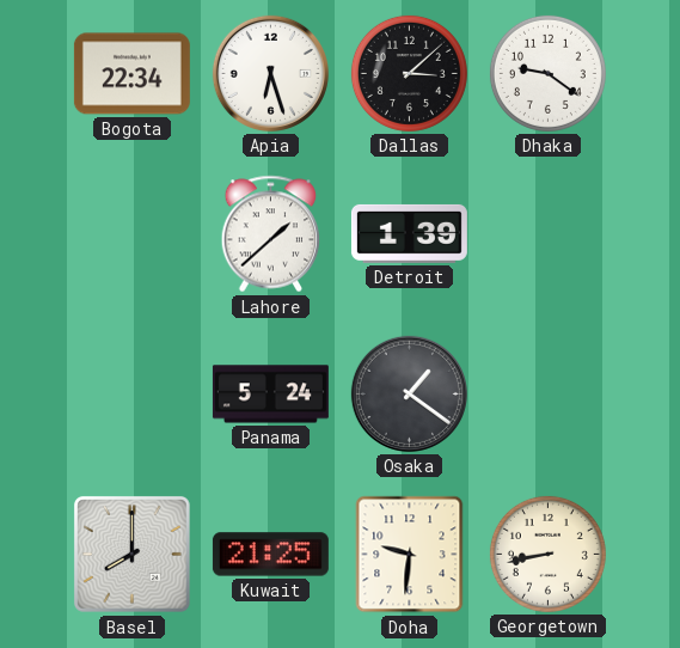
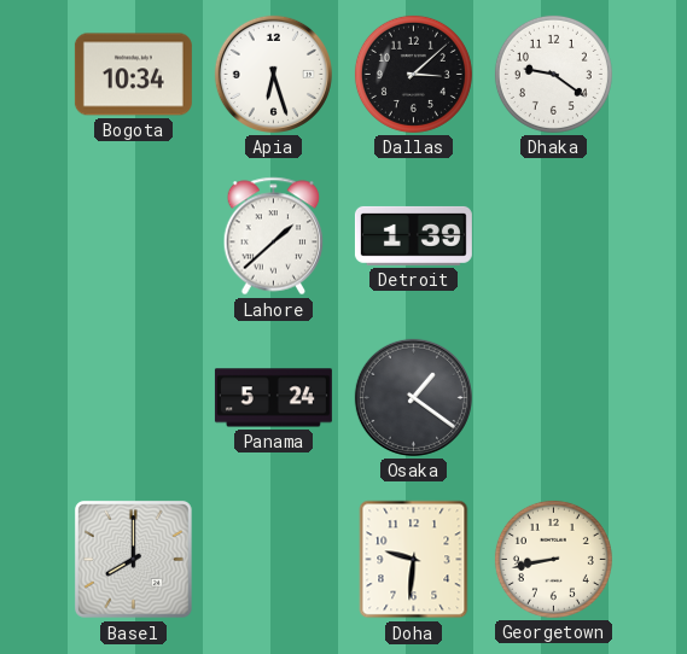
Bogota: 22:34 -> 10:34 (133, 75)
Kuwait: 21:25 -> none (270, 555)
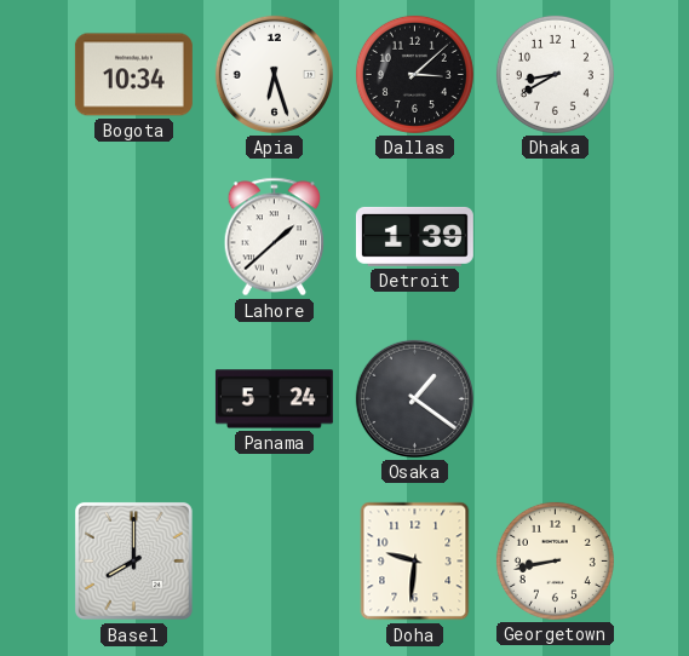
Dhaka: 9:21 -> 8:40 (555, 74)
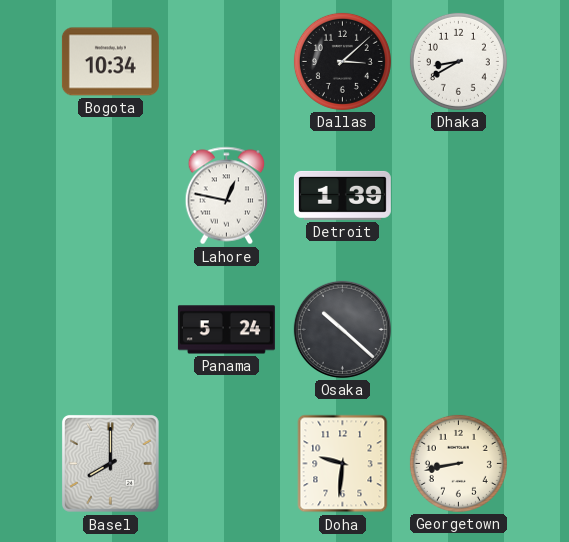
Apia: 6:27 -> none (274, 74)
Lahore: 1:38 -> 12:47 (227, 196)
Osaka: 1:21 -> 10:22 (342, 329)
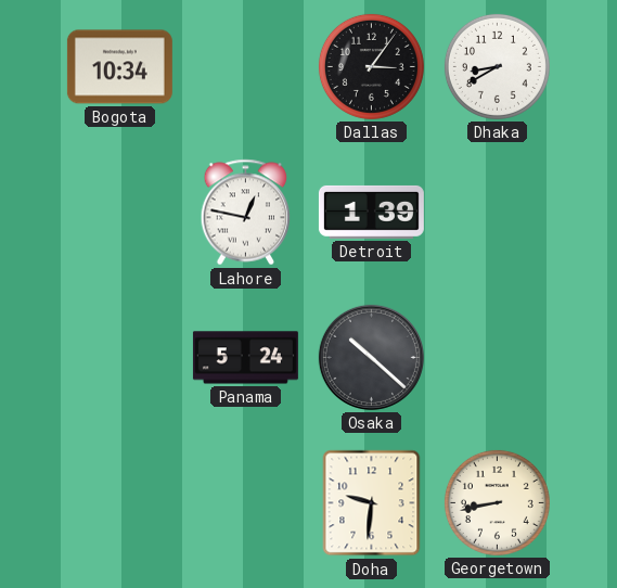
Dallas: 3:08 -> 3:06 (371, 66)
Basel: 8:00 -> none (111, 464)
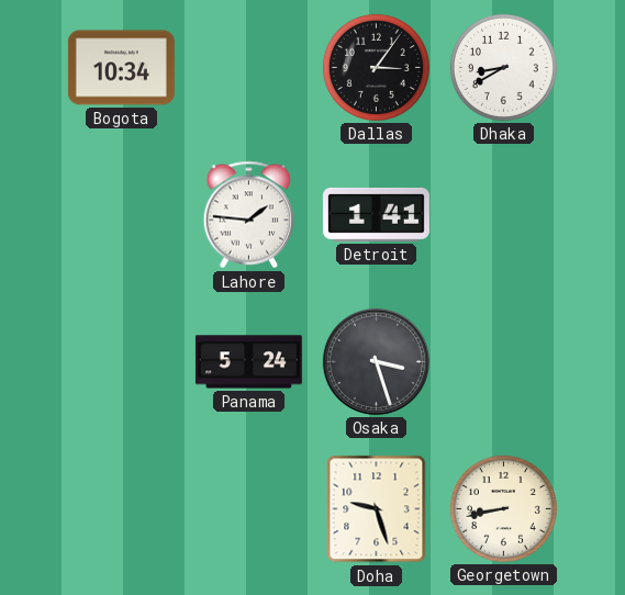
Lahore: 12:47 -> 1:46 (249, 215)
Detroit: 1:39 -> 1:41 (376, 214)
Osaka: 10:22 -> 3:27 (376, 361)
Doha: 9:31 -> 9:27 (377, 509)
